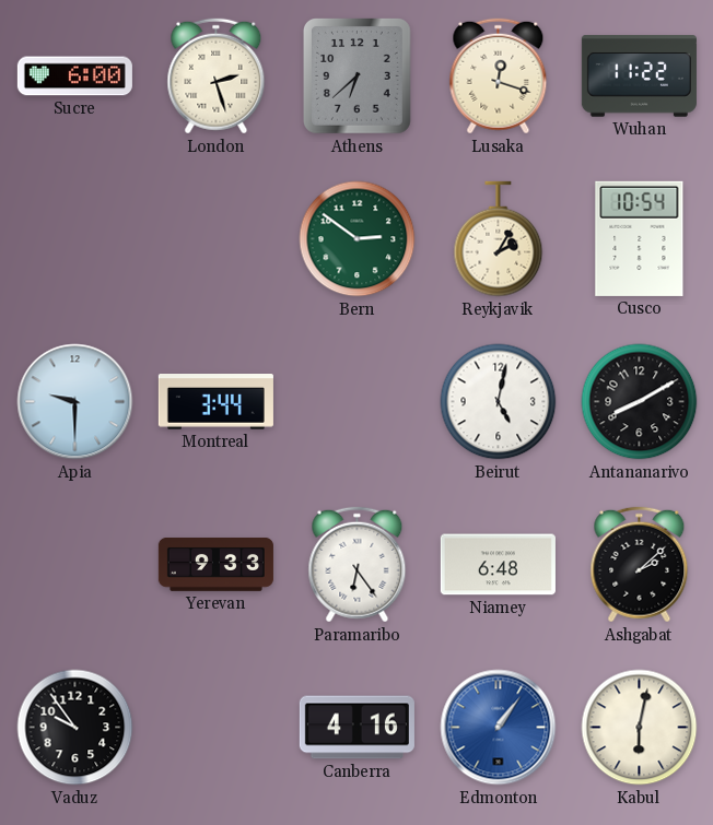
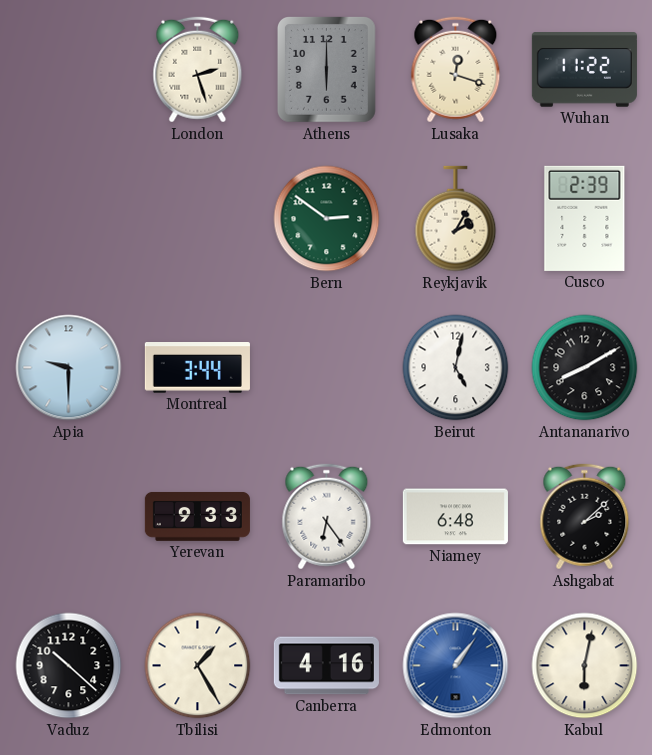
Sucre: 6:00 -> none (74, 76)
Athens: 6:38 -> 6:00 (326, 70)
Cusco: 10:54 -> 2:39 (585, 218)
Vaduz: 9:54 -> 10:22 (69, 666)
Tbilisi: none -> 1:25 (198, 666)
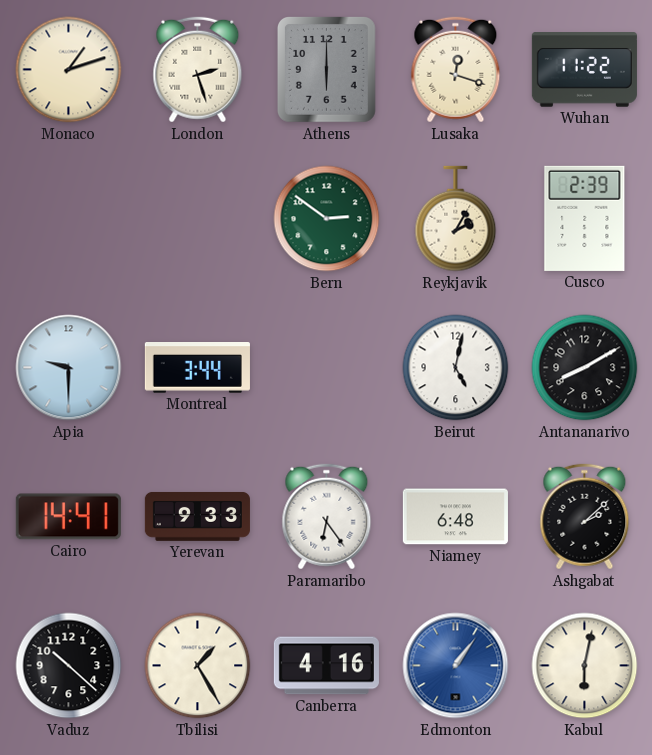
Monaco: none -> 1:12 (69, 70)
Cairo: none -> 14:41 (68, 517)
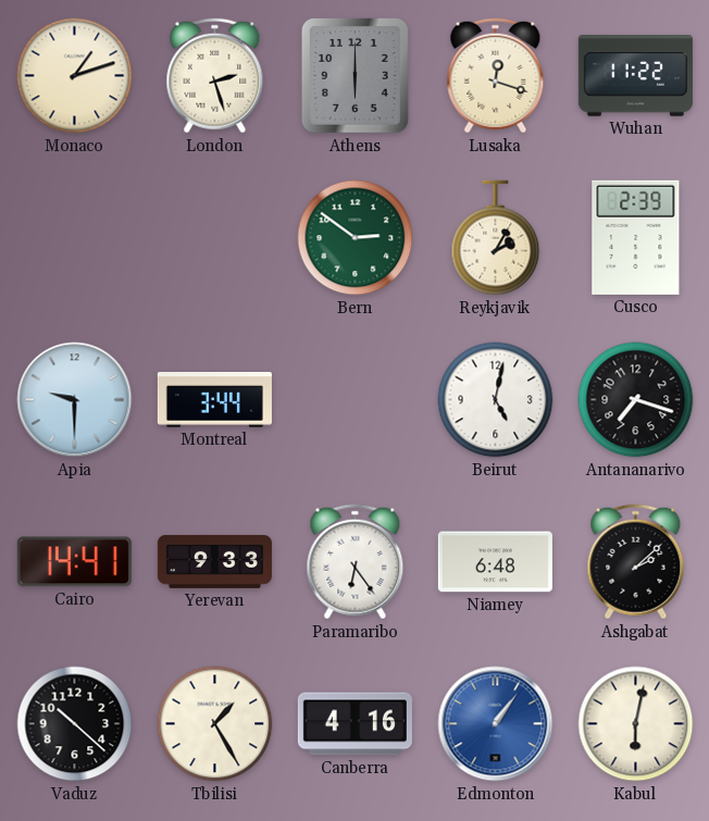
Antananarivo: 8:10 -> 7:18 (636, 400)
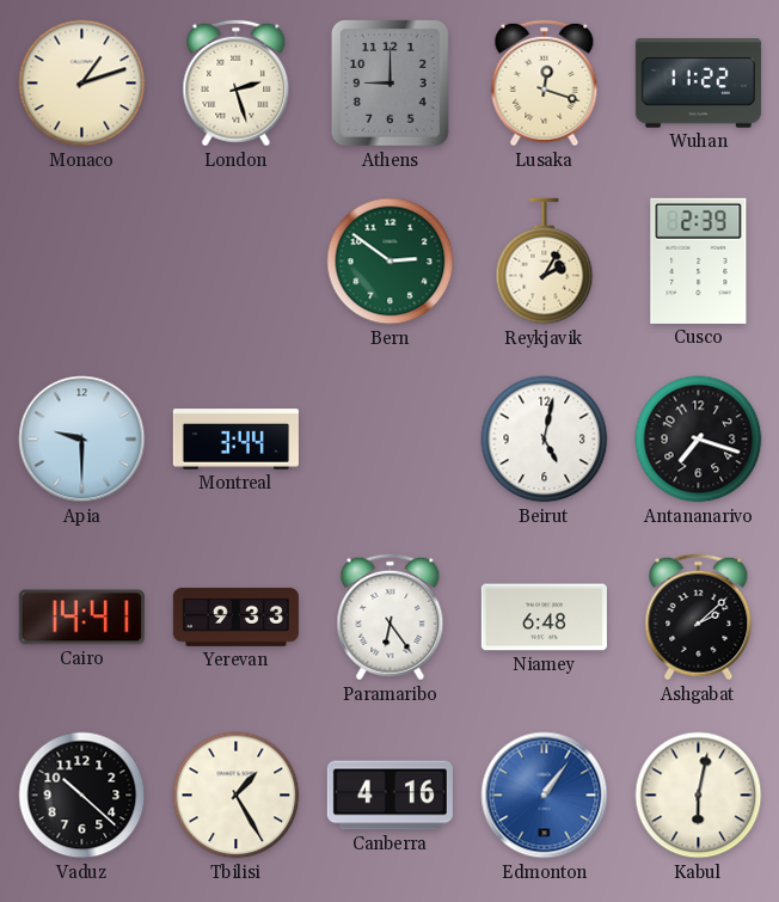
Athens: 6:00 -> 9:00 (390, 84)
